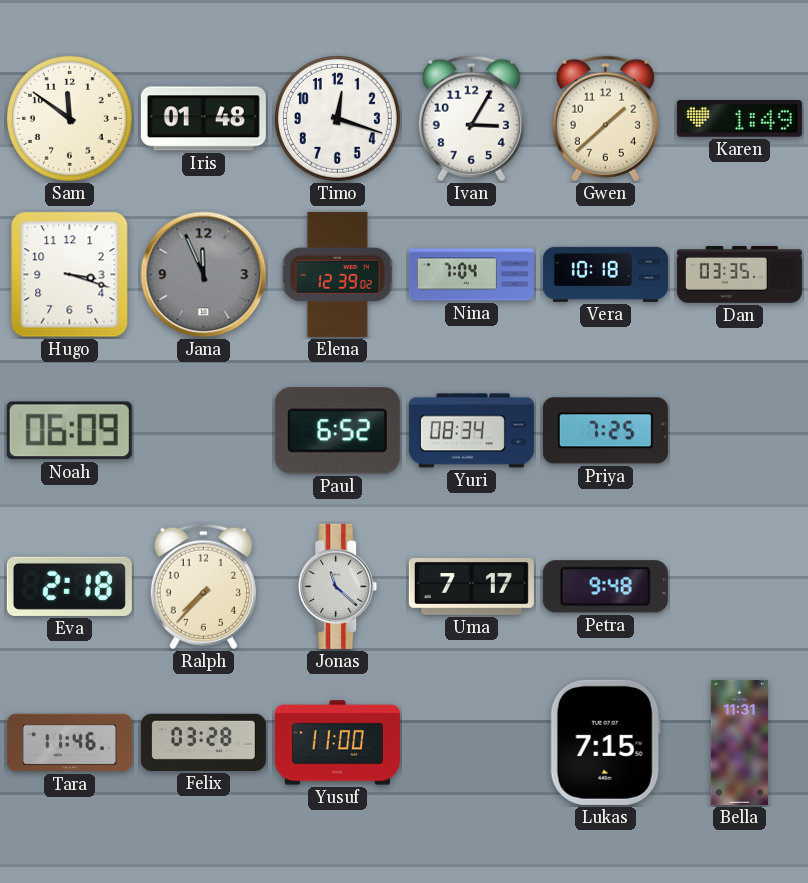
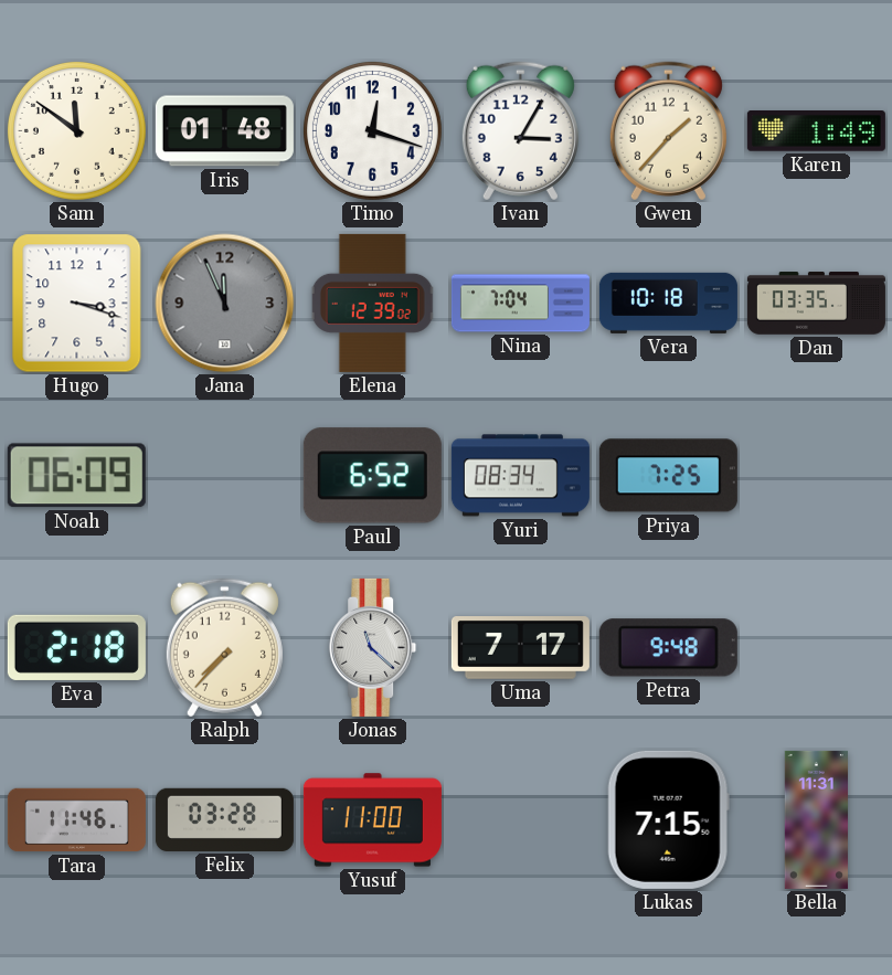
Gwen: 1:38 -> 1:37 (668, 131)
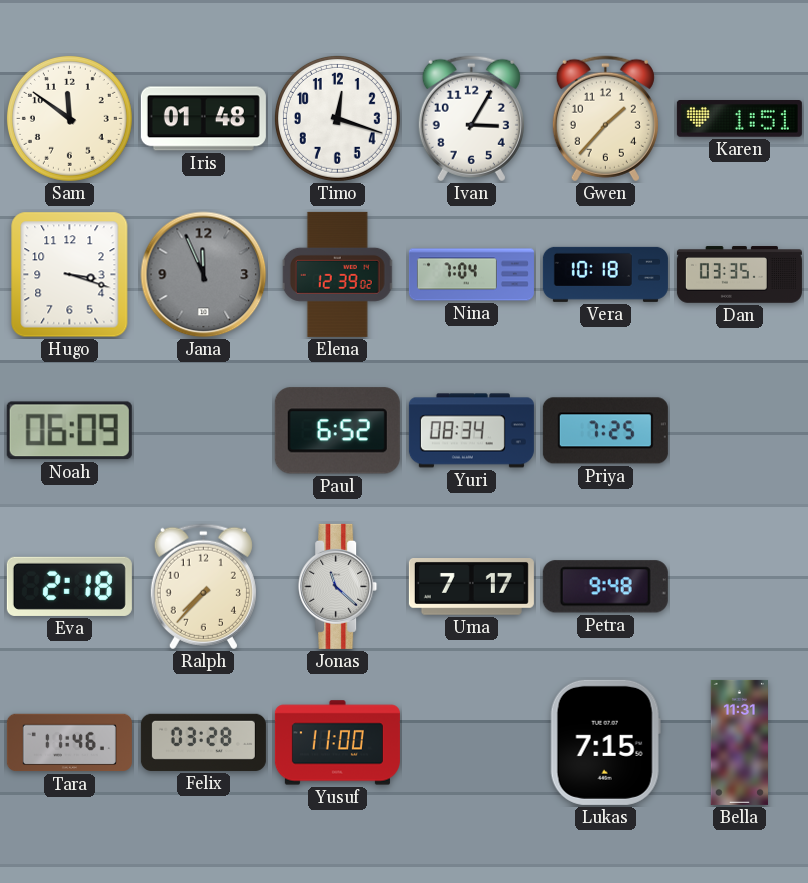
Karen: 1:49 -> 1:51 (739, 119)
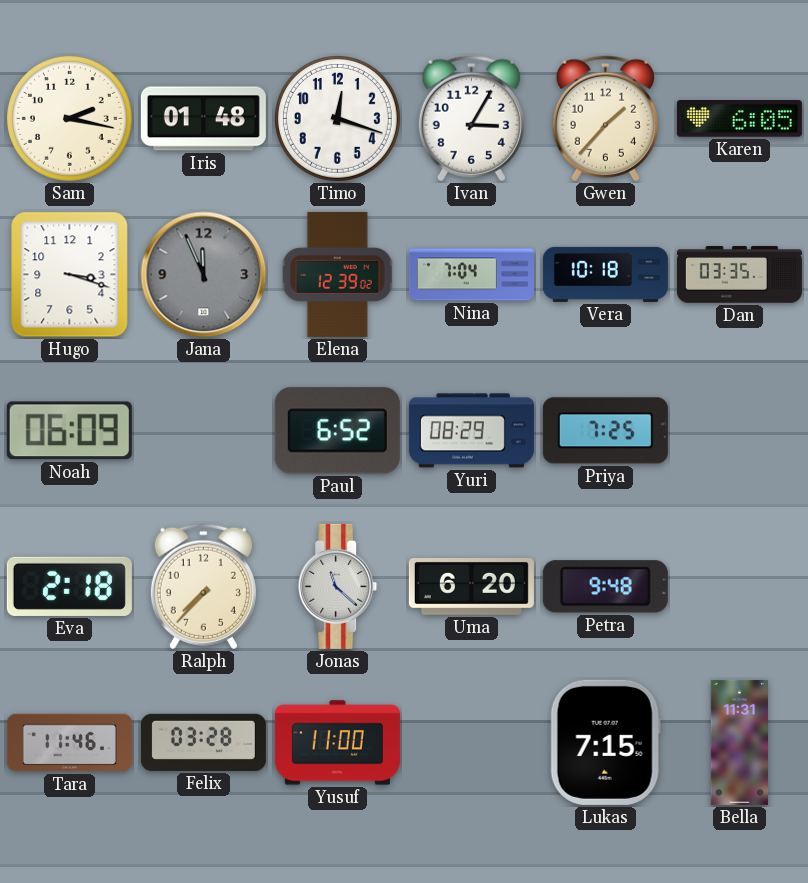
Sam: 11:51 -> 2:17 (69, 118)
Karen: 1:51 -> 6:05 (739, 119)
Yuri: 08:34 -> 08:29 (471, 431)
Uma: 7:17 -> 6:20 (471, 587)
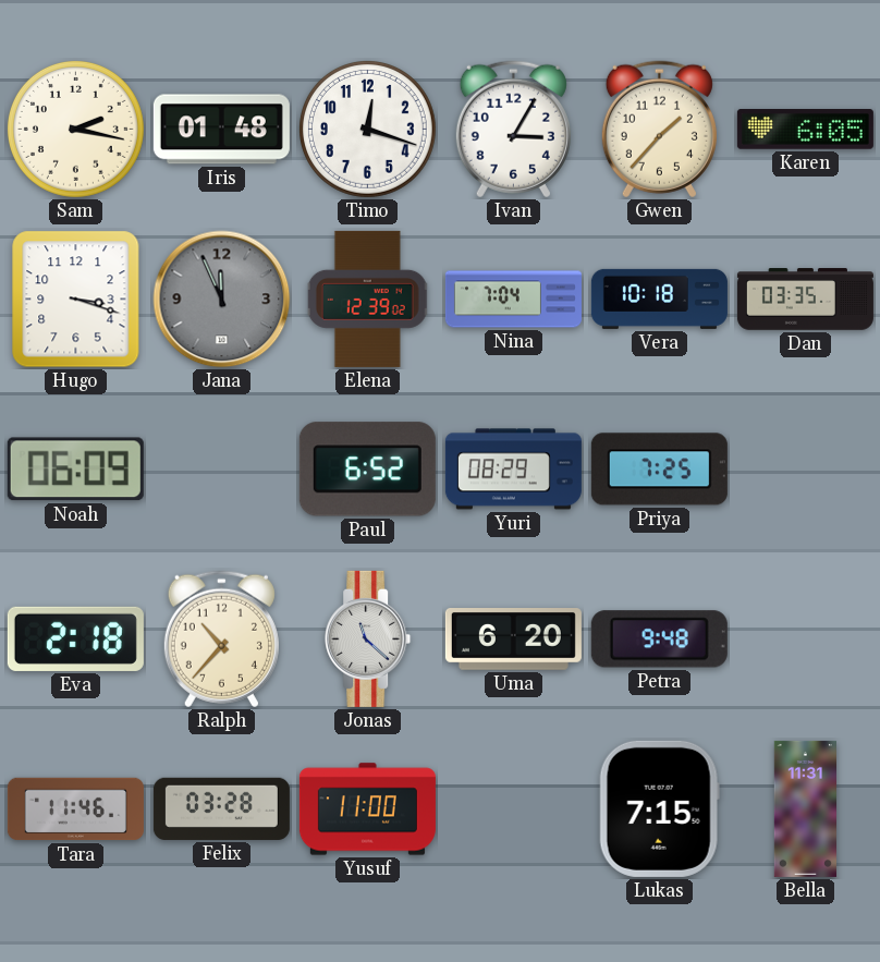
Ralph: 7:37 -> 10:37 (221, 640)
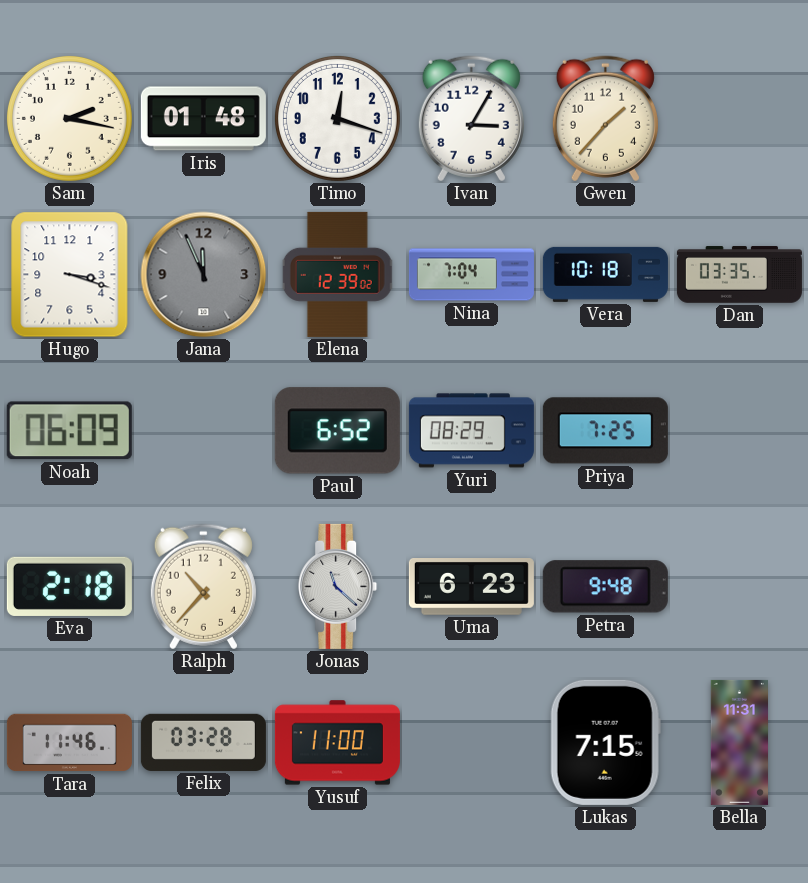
Karen: 6:05 -> none (805, 130)
Uma: 6:20 -> 6:23 (471, 587)
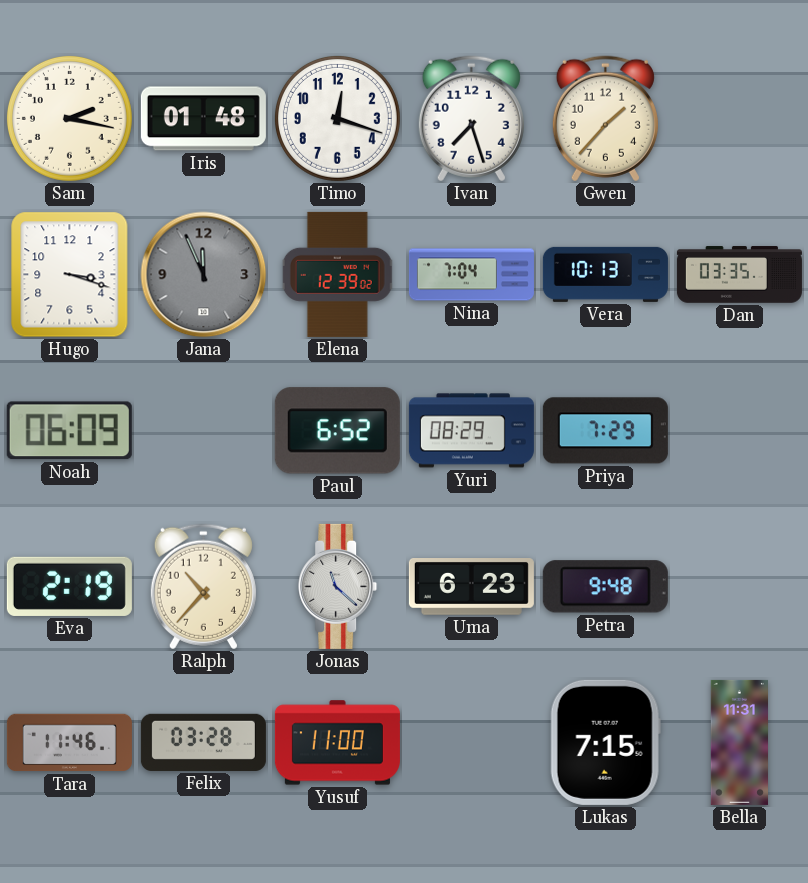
Ivan: 3:05 -> 7:27 (471, 119)
Vera: 10:18 -> 10:13 (605, 274)
Priya: 7:25 -> 7:29 (605, 431)
Eva: 2:18 -> 2:19 (69, 586)
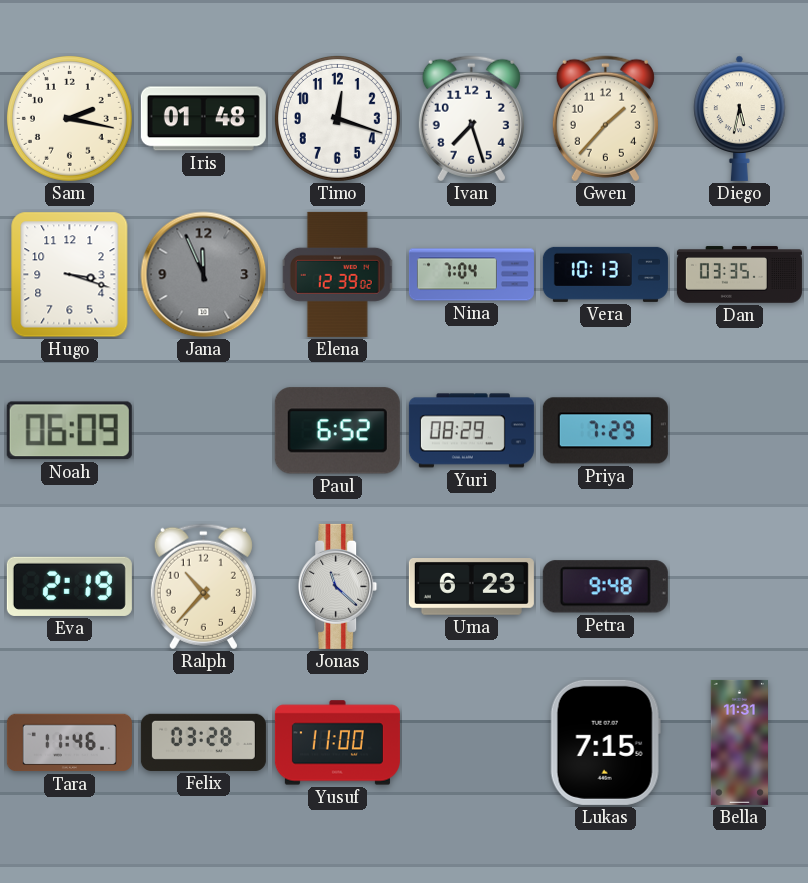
Diego: none -> 5:32 (740, 118)
